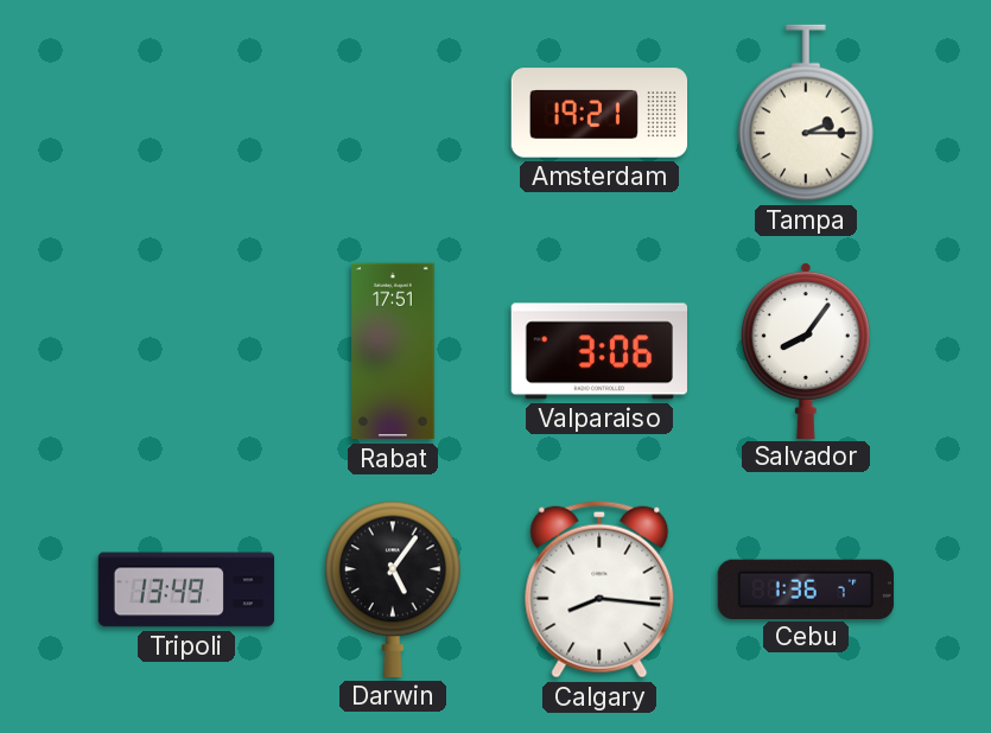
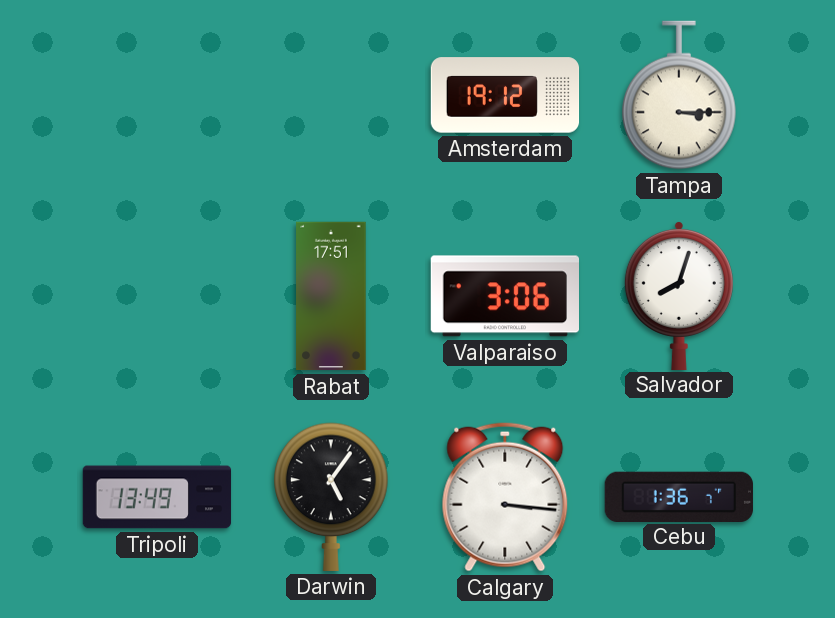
Amsterdam: 19:21 -> 19:12 (505, 95)
Tampa: 2:15 -> 3:15 (679, 95)
Salvador: 8:06 -> 8:03 (679, 295)
Calgary: 8:16 -> 3:16 (505, 497)
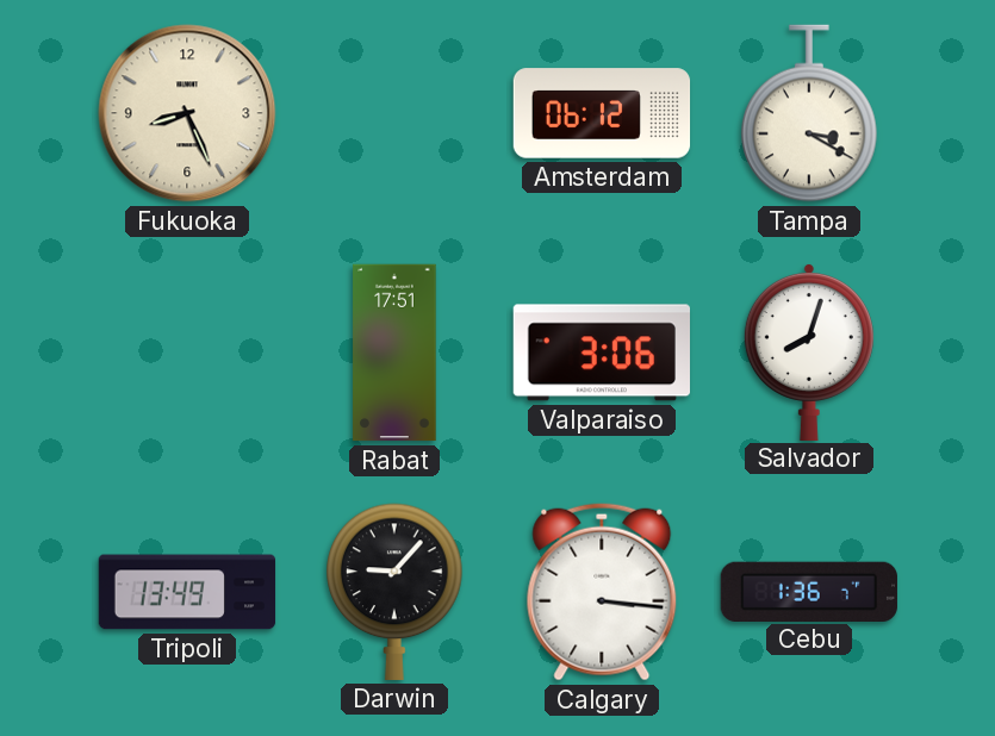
Fukuoka: none -> 8:26 (187, 113)
Amsterdam: 19:12 -> 06:12 (602, 113)
Tampa: 3:15 -> 3:20 (809, 113)
Darwin: 5:06 -> 9:07 (394, 592)
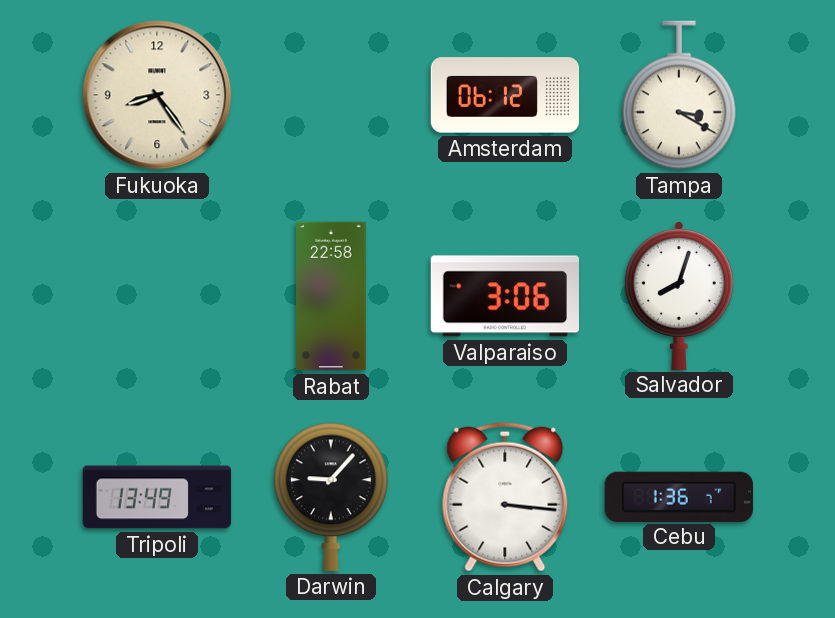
Fukuoka: 8:26 -> 8:24 (157, 95)
Rabat: 17:51 -> 22:58 (331, 296)
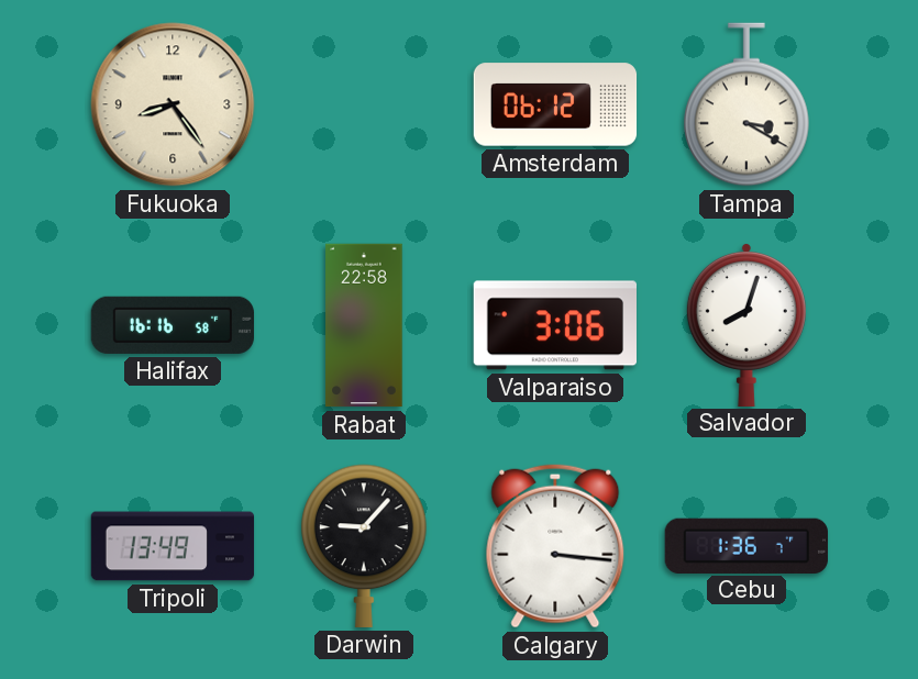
Halifax: none -> 16:16 (172, 325)
